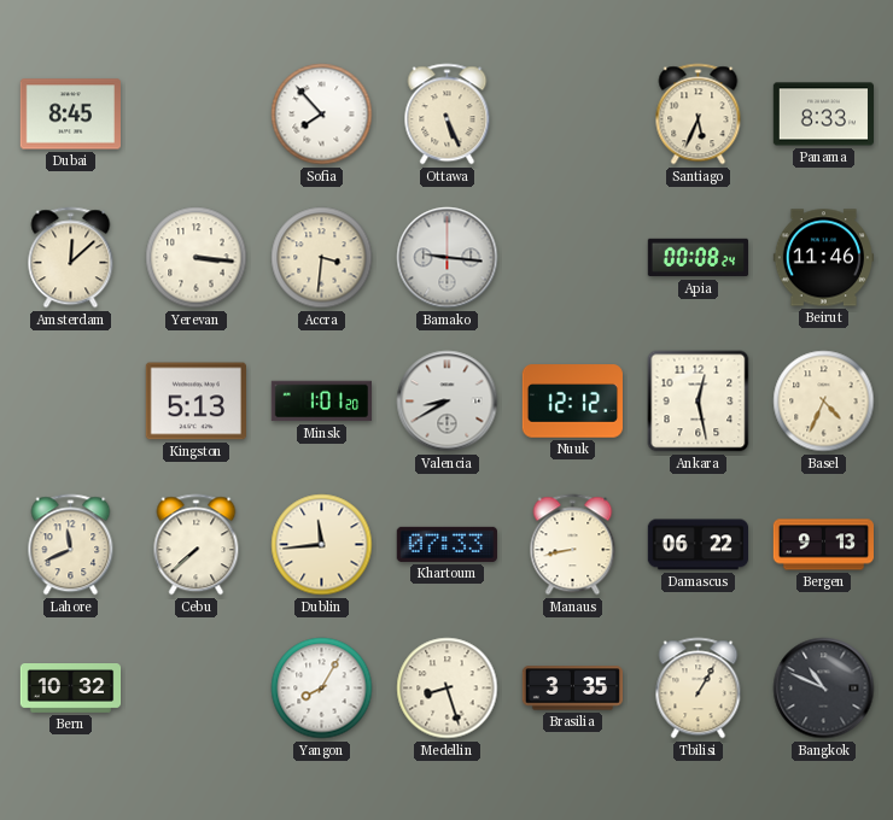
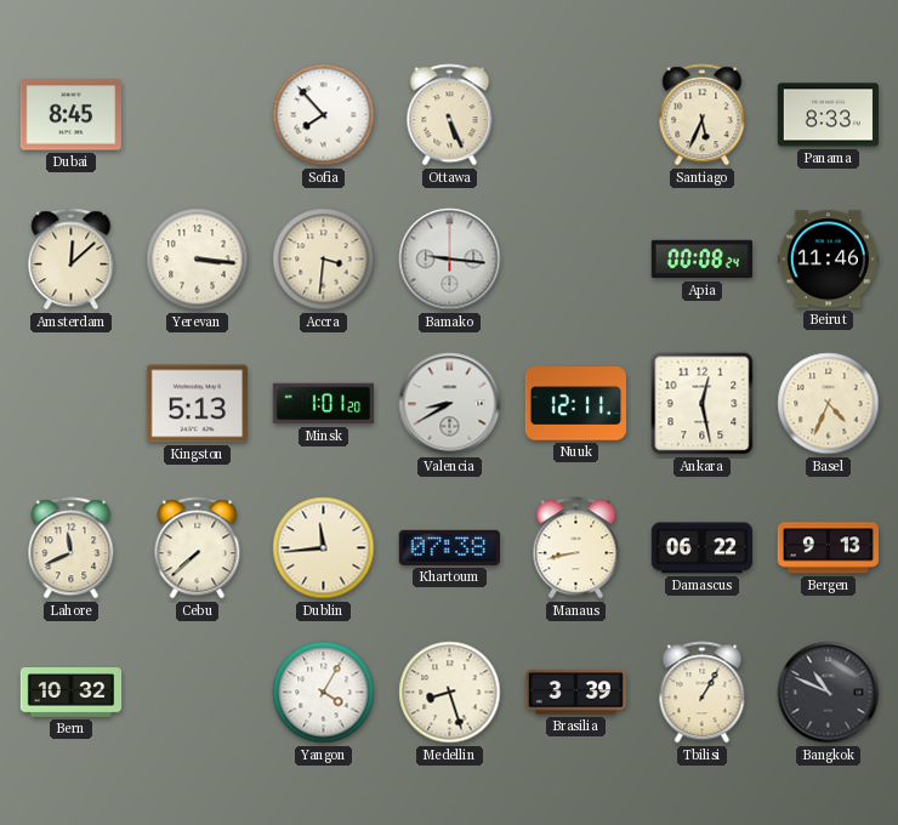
Nuuk: 12:12 -> 12:11 (575, 404)
Khartoum: 07:33 -> 07:38 (449, 547)
Yangon: 8:05 -> 4:05 (324, 693)
Brasilia: 3:35 -> 3:39 (576, 693)
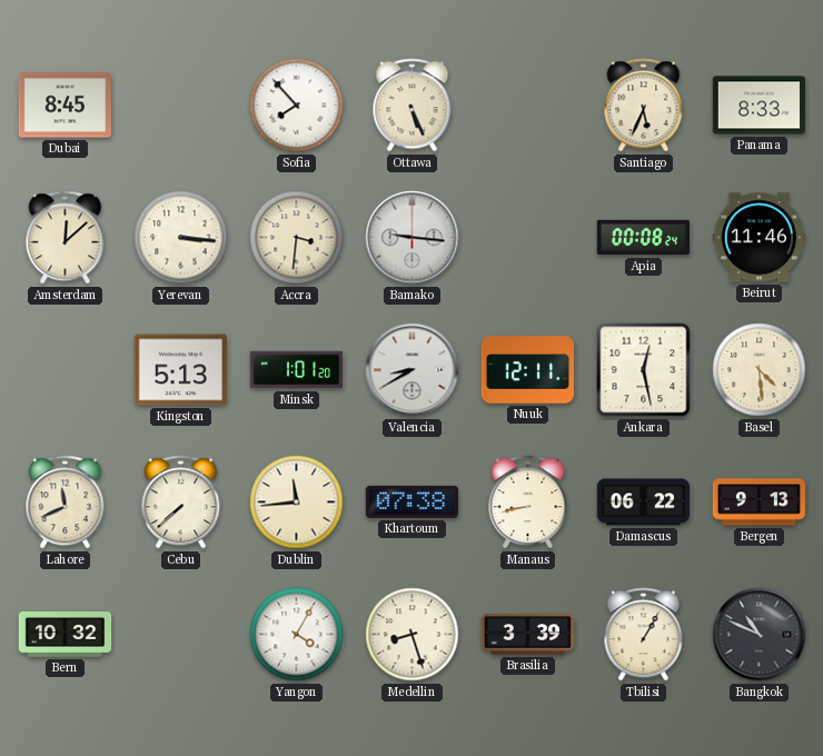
Basel: 4:34 -> 4:29 (760, 370)
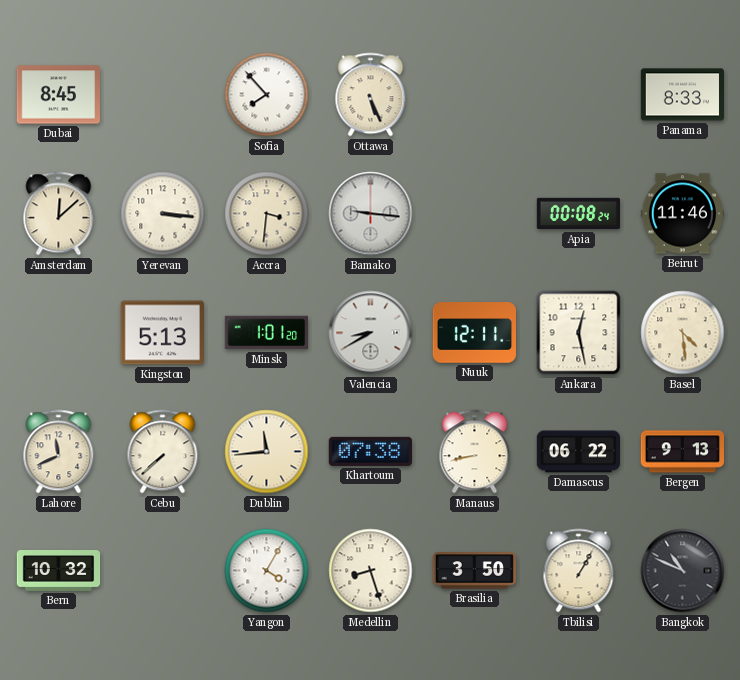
Santiago: 5:34 -> none (644, 106)
Brasilia: 3:39 -> 3:50 (475, 571)
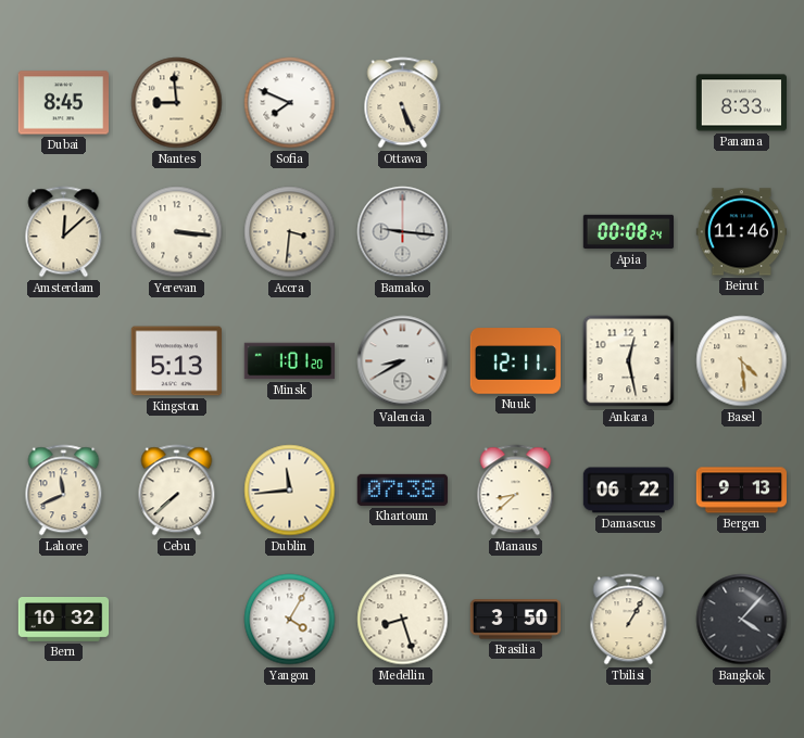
Nantes: none -> 8:59 (177, 103)
Sofia: 7:53 -> 7:49 (290, 103)
Manaus: 8:43 -> 8:38 (516, 491)
Bangkok: 10:49 -> 4:07 (742, 620)
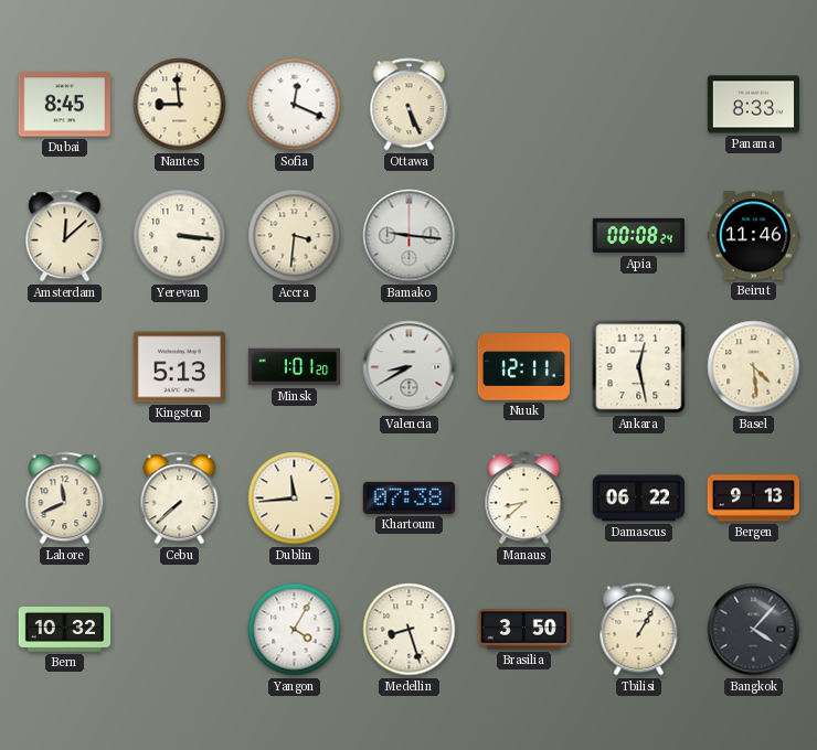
Sofia: 7:49 -> 12:19 (295, 105)
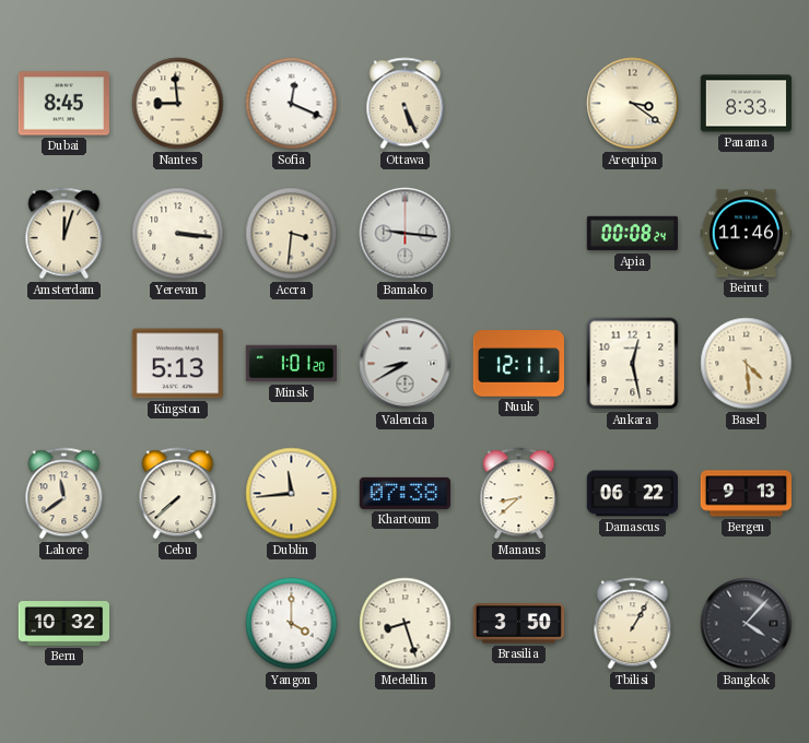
Arequipa: none -> 3:21 (633, 104)
Amsterdam: 12:08 -> 12:03 (65, 234)
Lahore: 11:41 -> 11:39 (65, 494)
Yangon: 4:05 -> 4:00 (292, 624)
